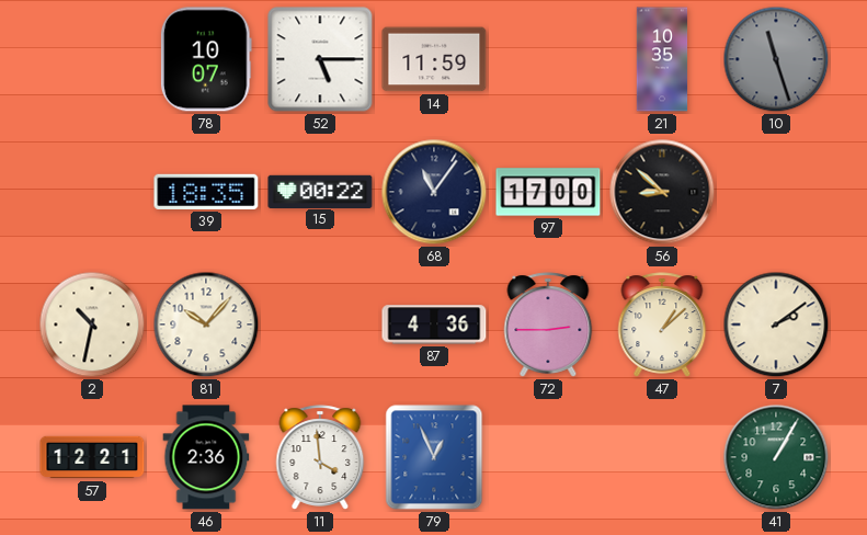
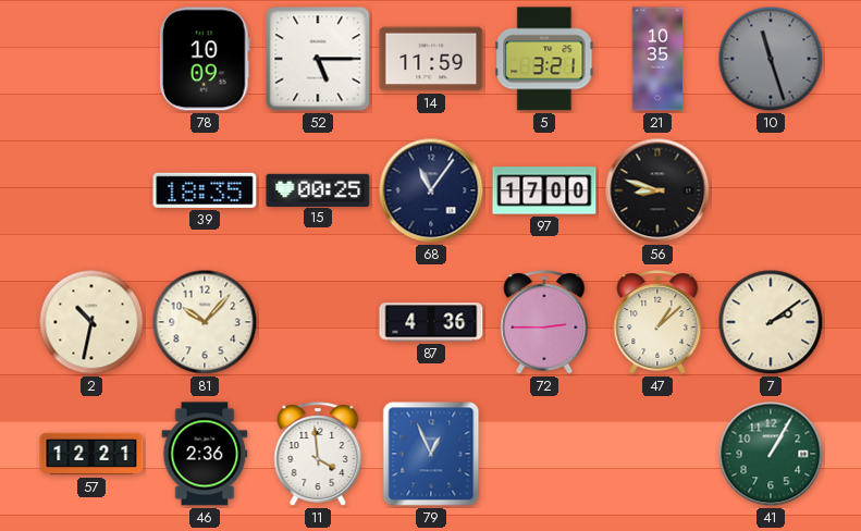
78: 10:07 -> 10:09 (205, 59)
5: none -> 3:21 (544, 59)
15: 00:22 -> 00:25 (318, 189)
56: 8:52 -> 8:48 (657, 190)
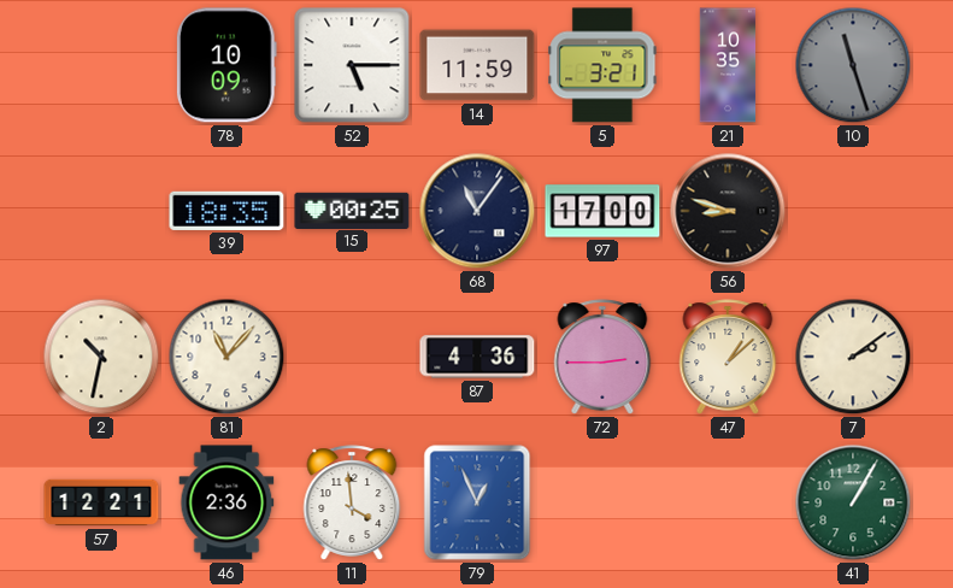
81: 10:07 -> 11:07 (227, 357)
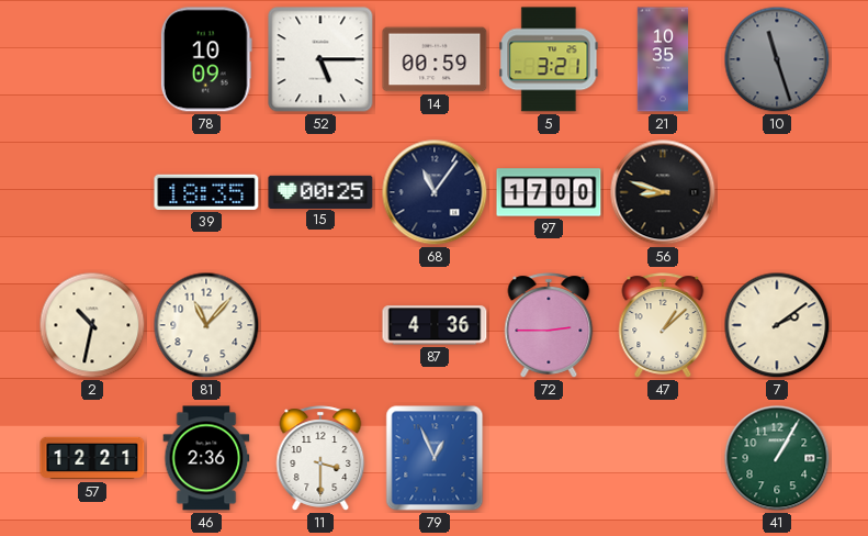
14: 11:59 -> 00:59 (435, 59)
11: 3:59 -> 3:30 (320, 458)
